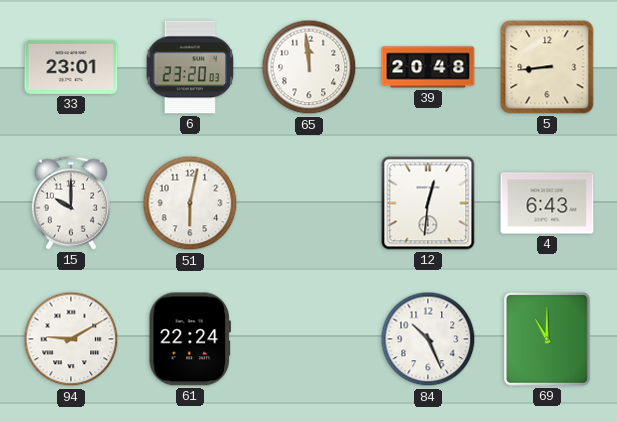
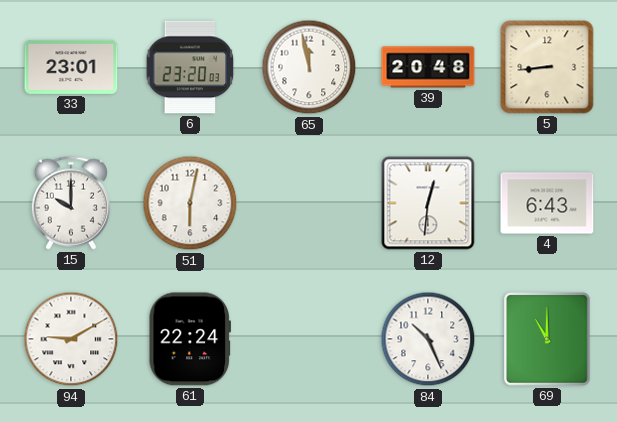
65: 11:59 -> 11:58 (309, 67)
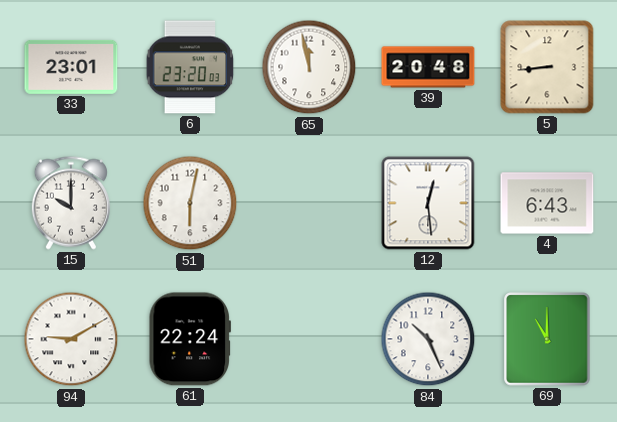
12: 12:31 -> 12:29 (428, 203)
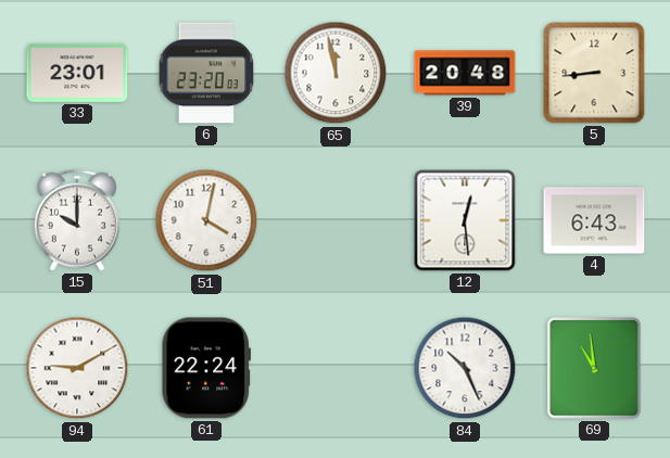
51: 6:02 -> 4:02 (206, 220)
69: 11:00 -> 10:59 (594, 368)
